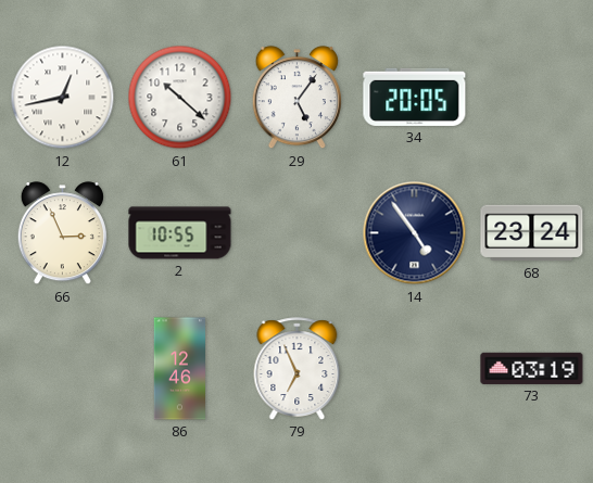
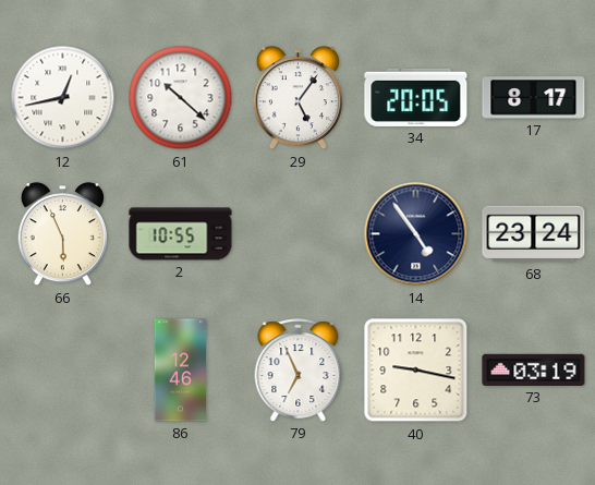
17: none -> 8:17 (534, 98)
66: 2:56 -> 5:56 (62, 234)
40: none -> 9:17 (416, 371)
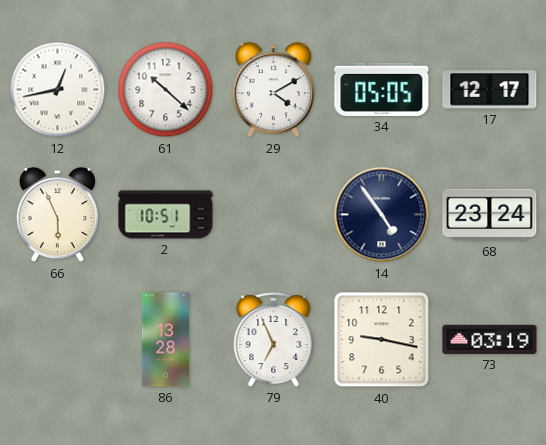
29: 5:06 -> 4:10 (273, 90)
34: 20:05 -> 05:05 (382, 89)
17: 8:17 -> 12:17 (490, 90)
2: 10:55 -> 10:51 (166, 215)
86: 12:46 -> 13:28 (166, 340)
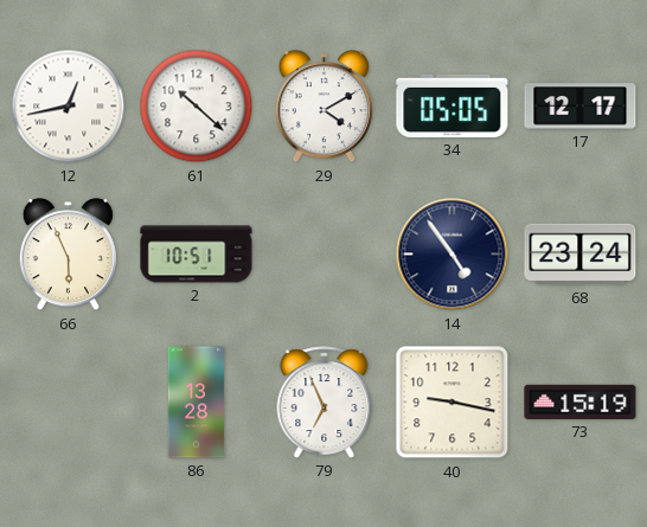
73: 03:19 -> 15:19 (581, 401)
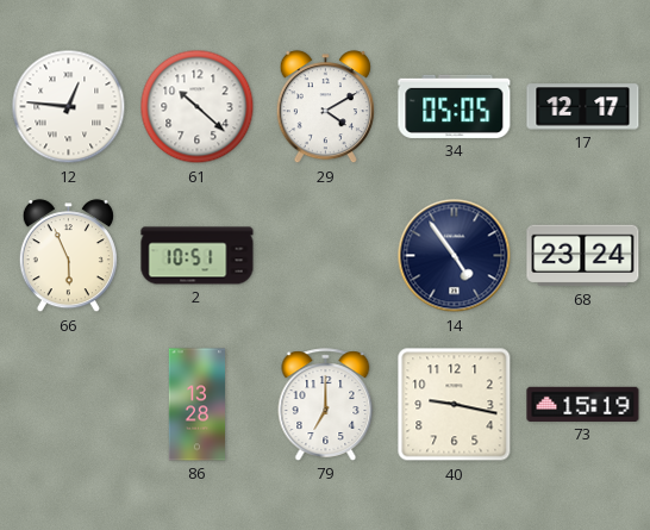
12: 12:43 -> 12:46 (69, 107)
79: 6:56 -> 7:00 (326, 405)
